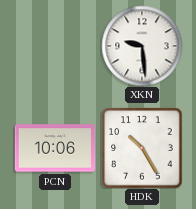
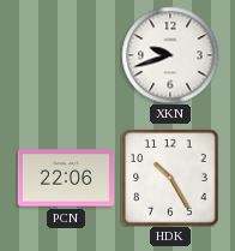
XKN: 9:29 -> 9:42 (170, 55)
PCN: 10:06 -> 22:06 (66, 178)
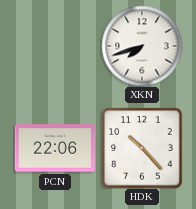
XKN: 9:42 -> 7:42 (142, 46)
HDK: 10:25 -> 10:23 (142, 148)
